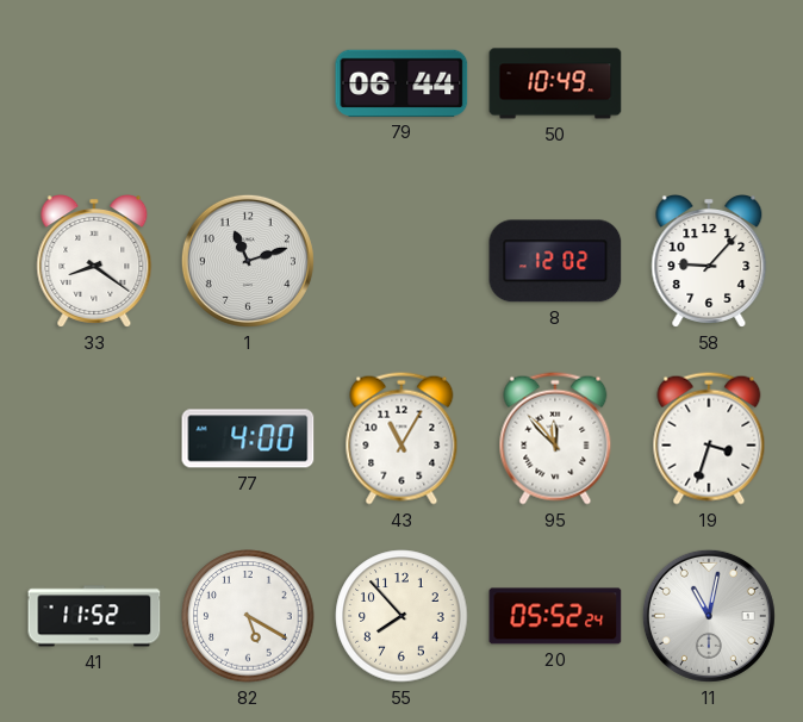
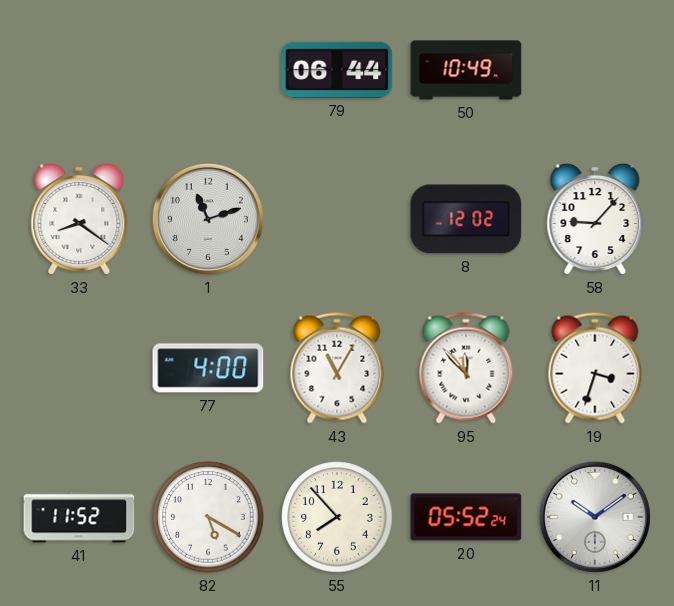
11: 11:02 -> 10:09 (595, 517)
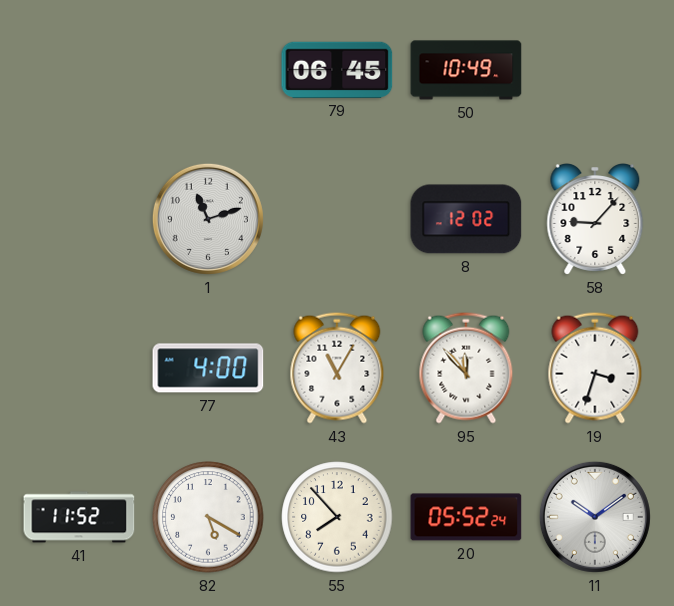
79: 06:44 -> 06:45 (337, 70)
33: 8:21 -> none (79, 220)
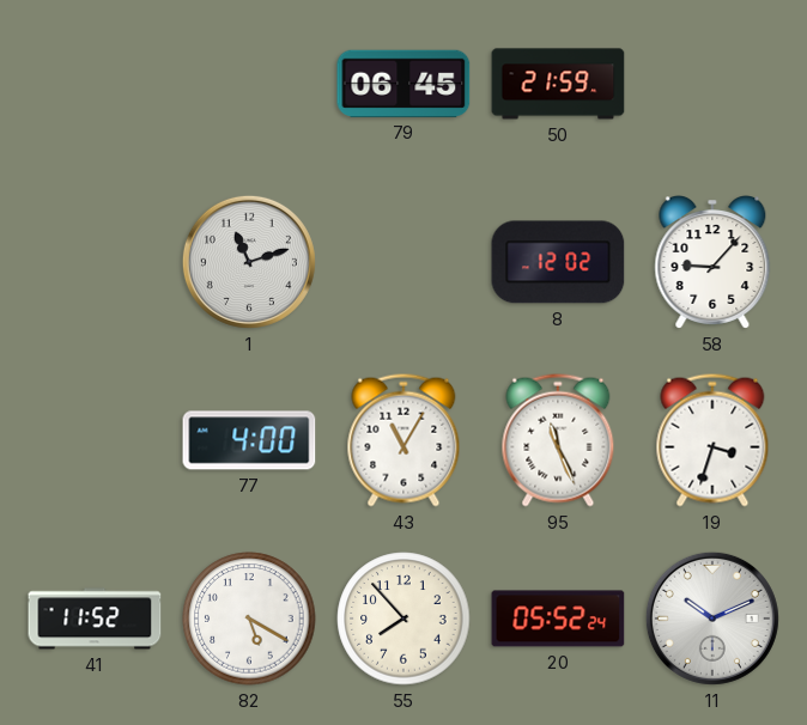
50: 10:49 -> 21:59 (558, 84)
95: 11:53 -> 11:26 (558, 440)
11: 10:09 -> 10:11 (712, 619)
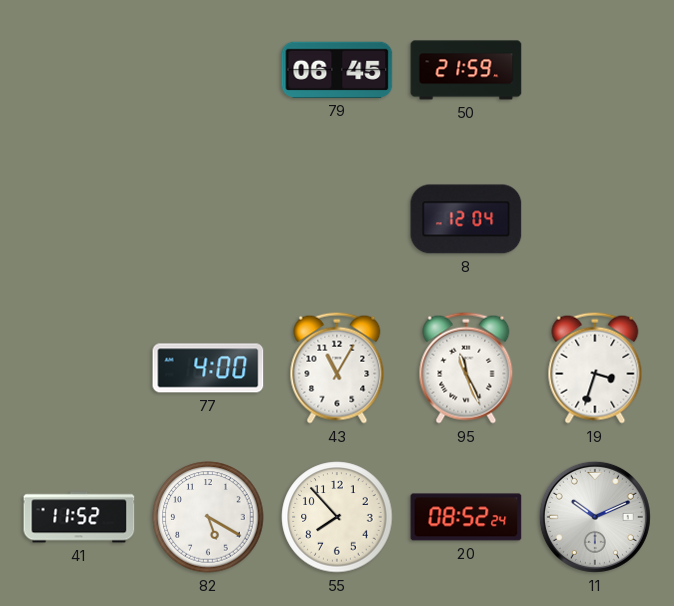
1: 11:12 -> none (249, 262)
8: 12:02 -> 12:04 (466, 219)
58: 9:07 -> none (712, 263)
20: 05:52 -> 08:52 (466, 517)
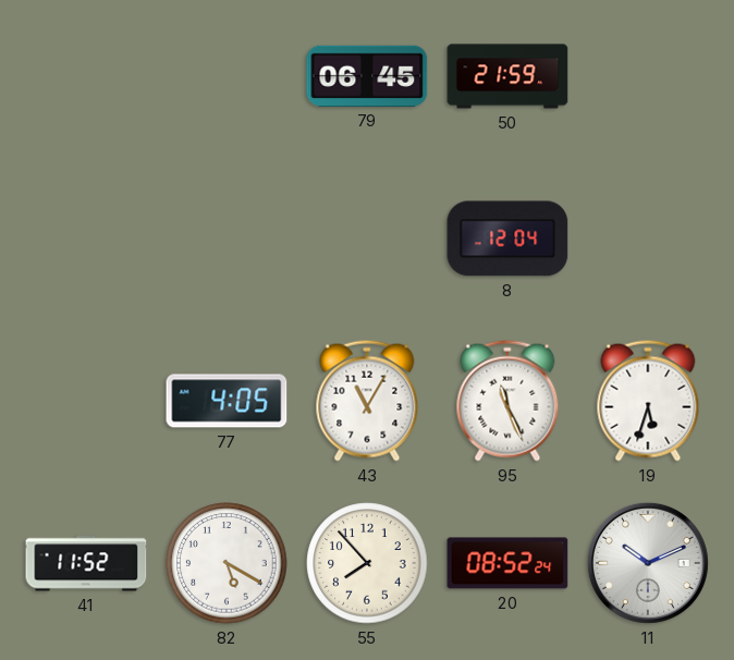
77: 4:00 -> 4:05 (227, 401)
19: 3:33 -> 5:33 (648, 401)
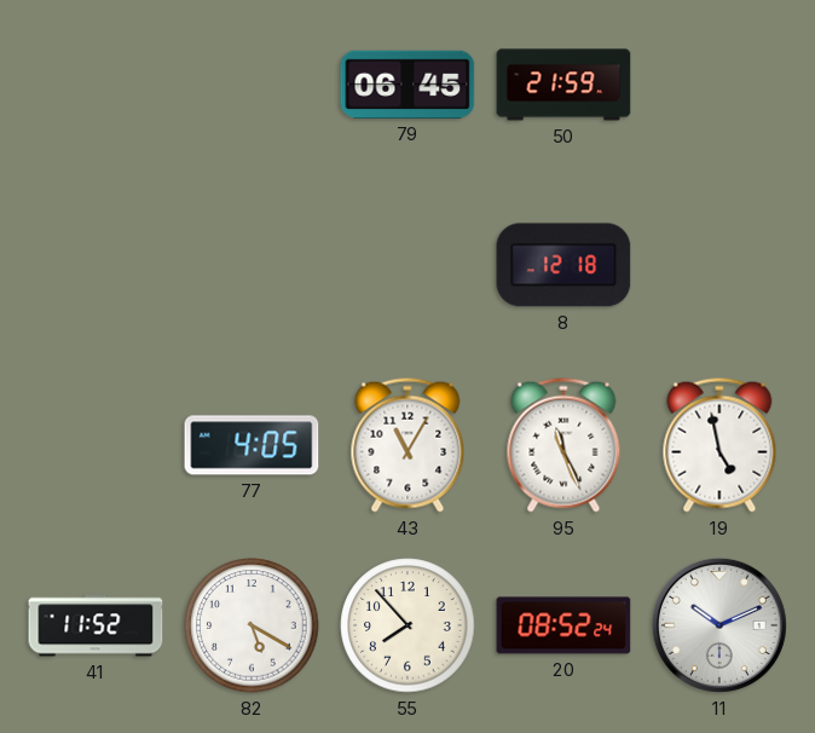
8: 12:04 -> 12:18 (563, 265)
19: 5:33 -> 4:58 (719, 445)
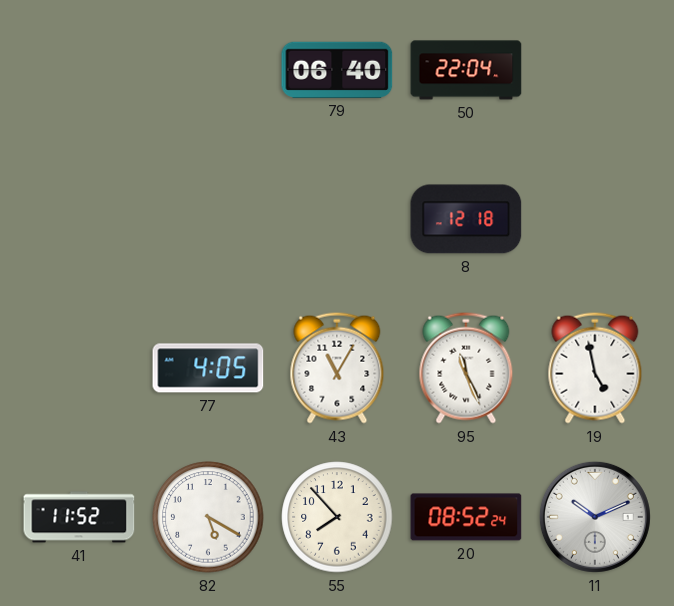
79: 06:45 -> 06:40 (337, 70)
50: 21:59 -> 22:04 (466, 70)
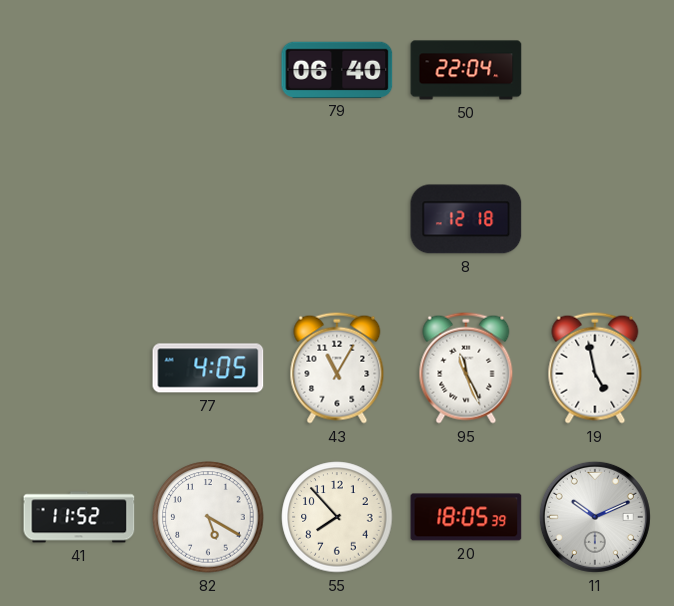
20: 08:52 -> 18:05 (466, 517)
